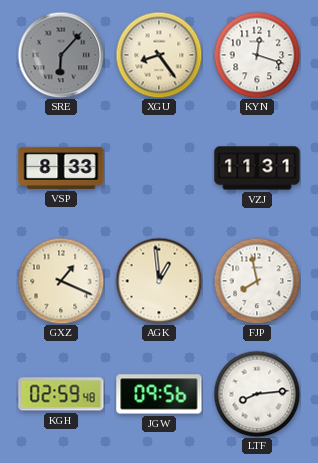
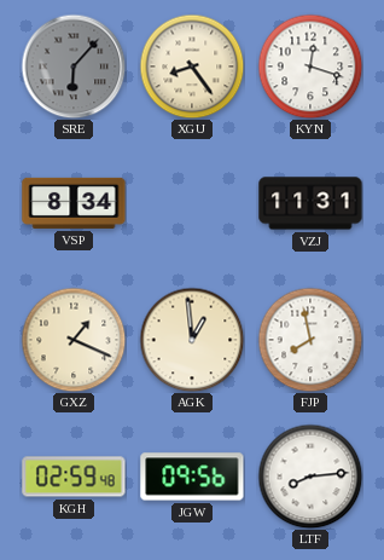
VSP: 8:33 -> 8:34 (74, 203)
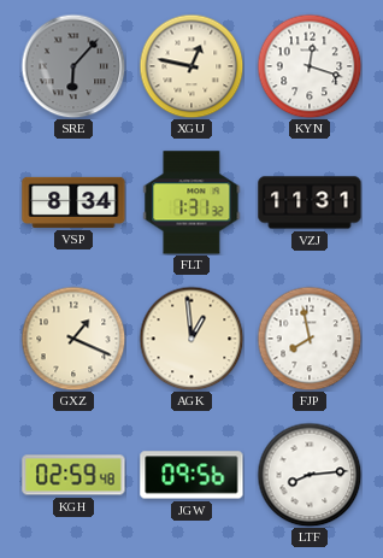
XGU: 8:24 -> 12:47 (191, 66)
FLT: none -> 1:31 (191, 202)
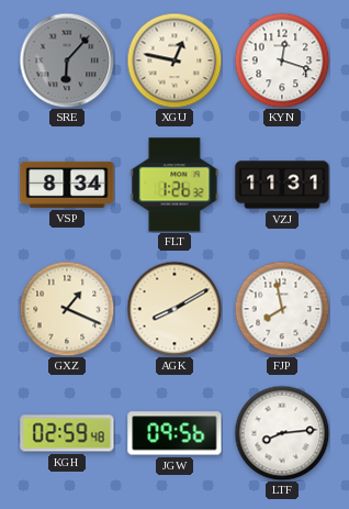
FLT: 1:31 -> 1:26 (174, 185)
AGK: 12:59 -> 8:10 (174, 309)
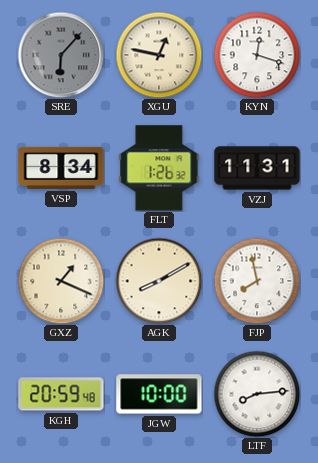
KGH: 02:59 -> 20:59 (61, 394)
JGW: 09:56 -> 10:00 (159, 394)
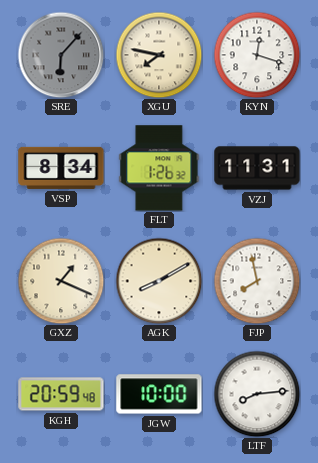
XGU: 12:47 -> 7:47 (159, 55)
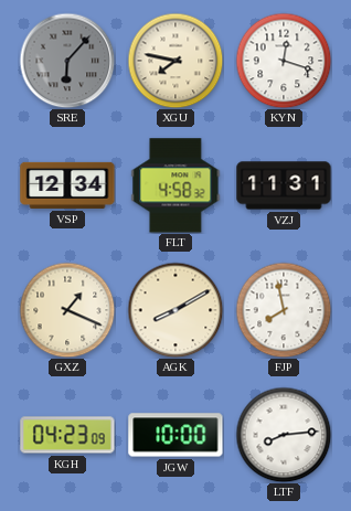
VSP: 8:34 -> 12:34 (67, 185)
FLT: 1:26 -> 4:58 (175, 185)
KGH: 20:59 -> 04:23 (67, 435)
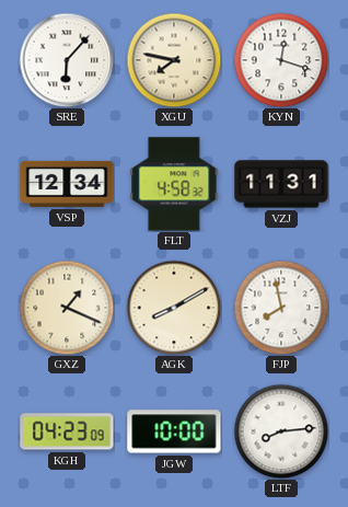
SRE dial: grey -> white (67, 60)
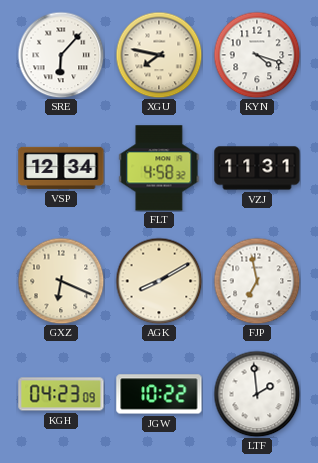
KYN: 12:18 -> 4:18 (257, 55)
GXZ: 1:19 -> 6:19 (61, 281)
FJP: 7:58 -> 6:58 (257, 281)
JGW: 10:00 -> 10:22 (159, 394)
LTF: 8:14 -> 1:59 (257, 394)
